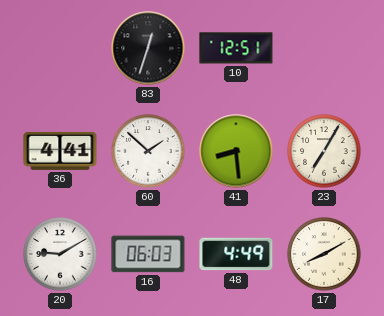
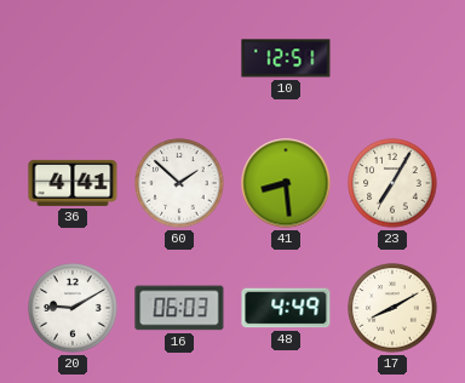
83: 12:33 -> none (148, 48)
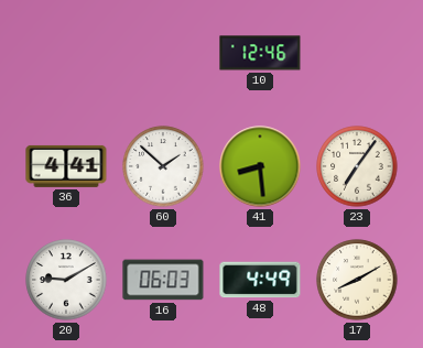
10: 12:51 -> 12:46 (260, 53)
23: 7:05 -> 7:06 (357, 166)
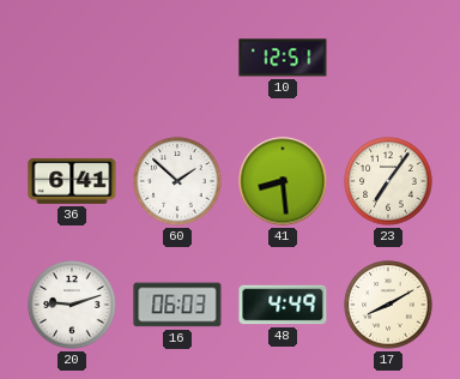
10: 12:46 -> 12:51 (283, 58)
36: 4:41 -> 6:41 (72, 181)
20: 9:10 -> 9:12 (72, 305)
